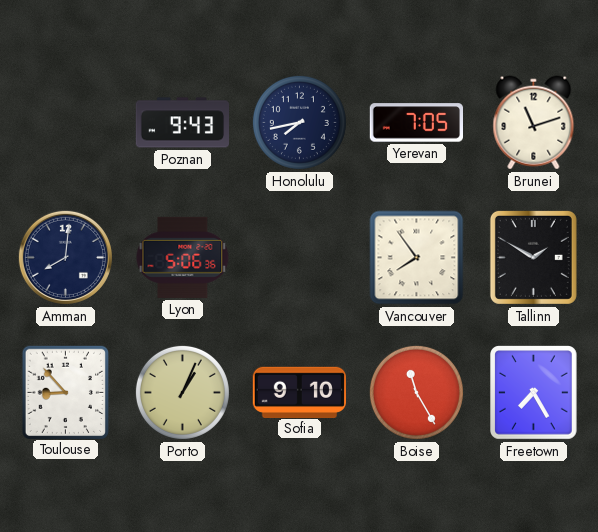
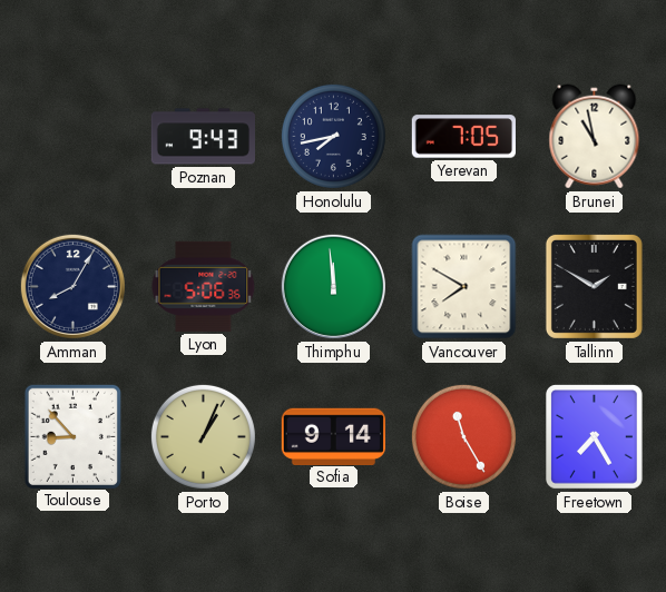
Brunei: 11:12 -> 10:58 (595, 137)
Amman: 8:01 -> 8:05 (72, 286)
Thimphu: none -> 11:59 (333, 286)
Vancouver: 7:54 -> 7:50 (464, 287)
Sofia: 9:10 -> 9:14 (333, 436)
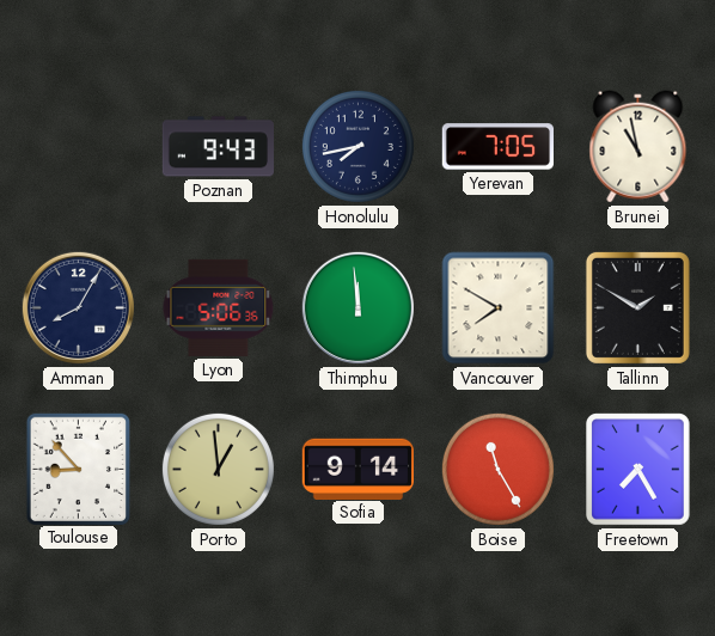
Porto: 1:04 -> 12:59 (218, 469)
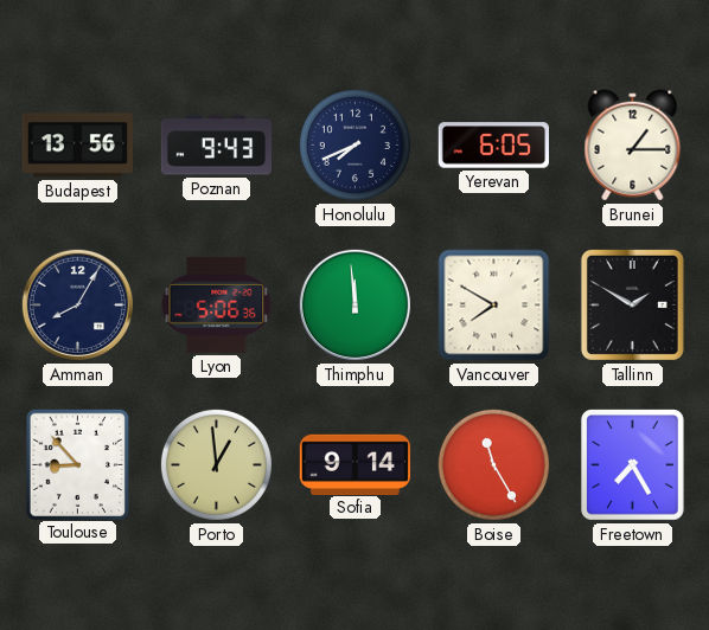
Budapest: none -> 13:56 (77, 146)
Honolulu: 7:43 -> 7:41 (354, 144)
Yerevan: 7:05 -> 6:05 (493, 146)
Brunei: 10:58 -> 1:15 (633, 146)
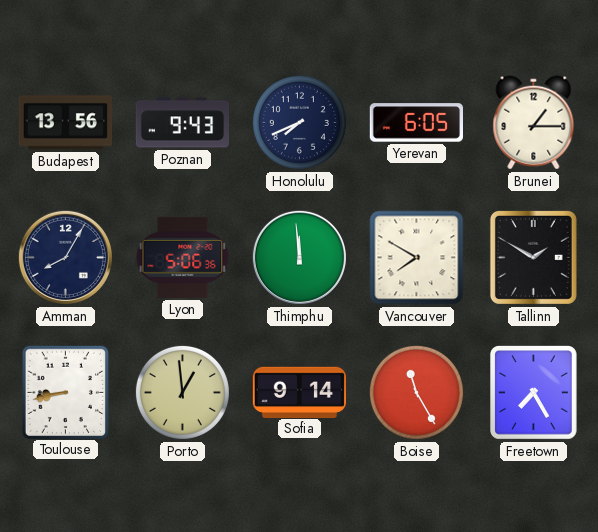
Toulouse: 8:53 -> 8:43 (65, 392)
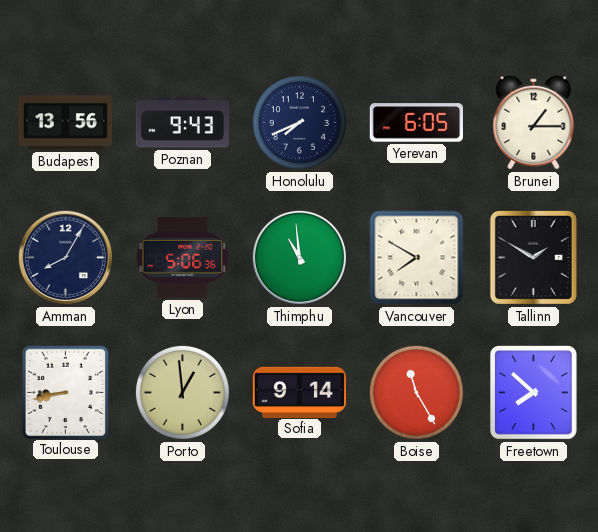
Thimphu: 11:59 -> 10:59 (299, 257)
Freetown: 7:25 -> 7:52 (534, 393)
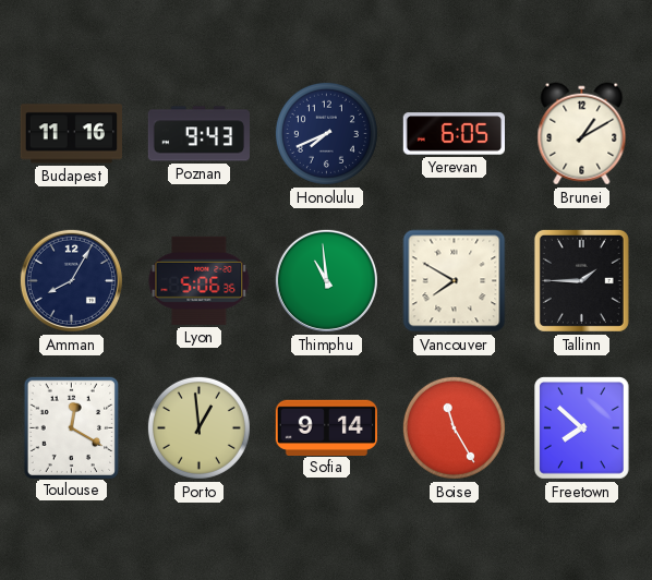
Budapest: 13:56 -> 11:16 (71, 134)
Brunei: 1:15 -> 1:10 (582, 134)
Tallinn: 1:50 -> 1:45 (581, 280)
Toulouse: 8:43 -> 12:20 (71, 427)
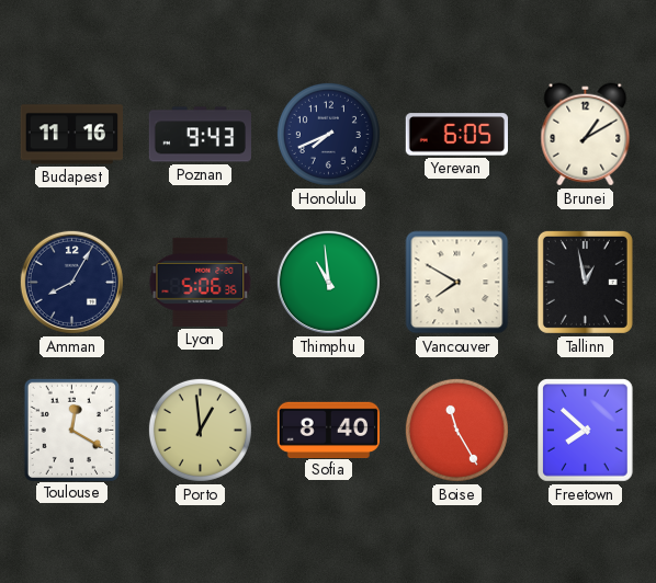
Tallinn: 1:45 -> 12:58 (585, 282)
Sofia: 9:14 -> 8:40 (328, 430)
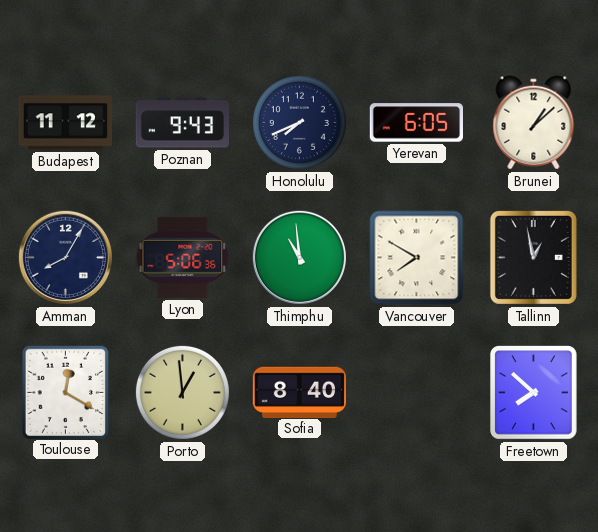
Budapest: 11:16 -> 11:12 (65, 123)
Brunei: 1:10 -> 1:08 (534, 123)
Boise: 11:25 -> none (456, 430)
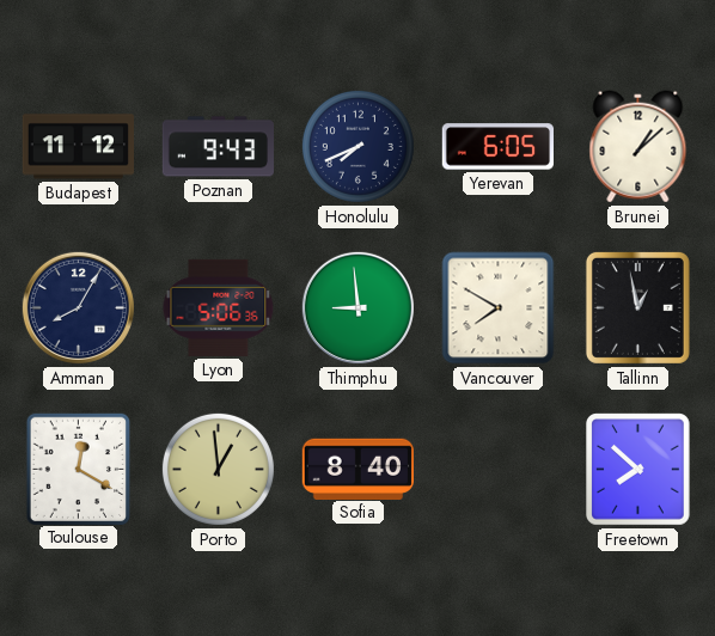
Thimphu: 10:59 -> 8:59 (357, 307)
